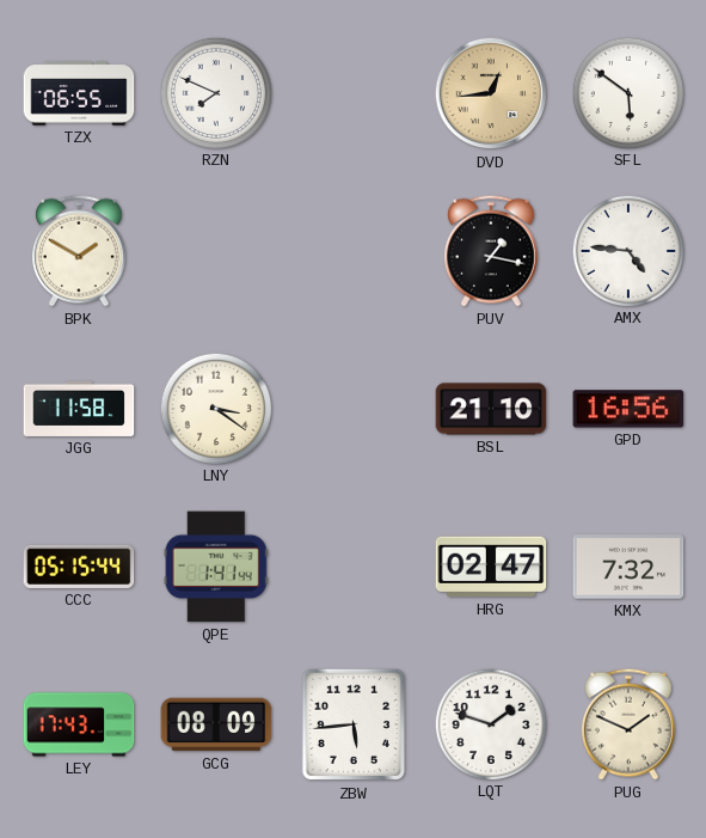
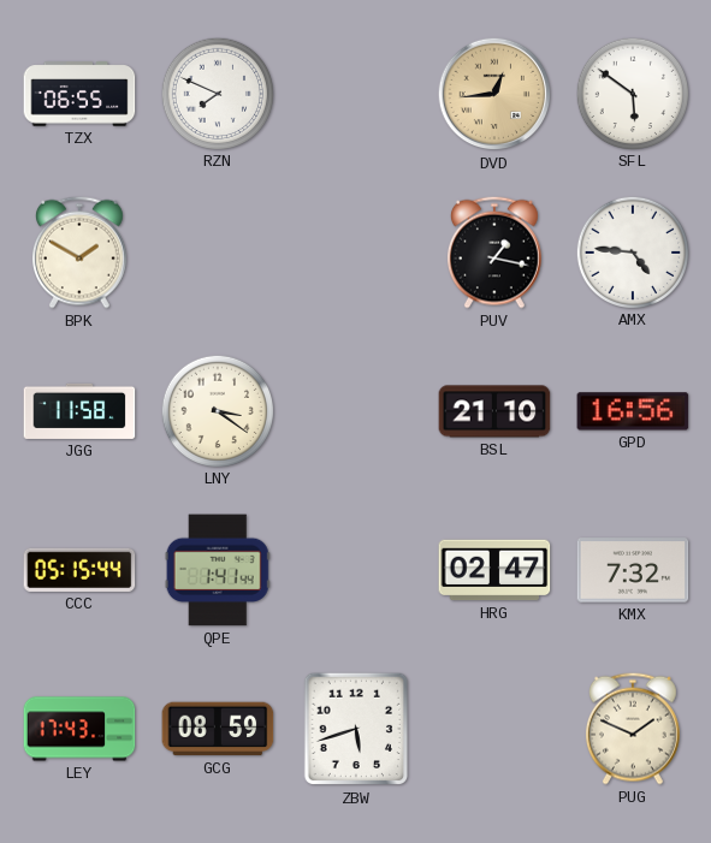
GCG: 08:09 -> 08:59 (218, 729)
ZBW: 5:44 -> 5:42 (356, 729)
LQT: 1:48 -> none (490, 723)
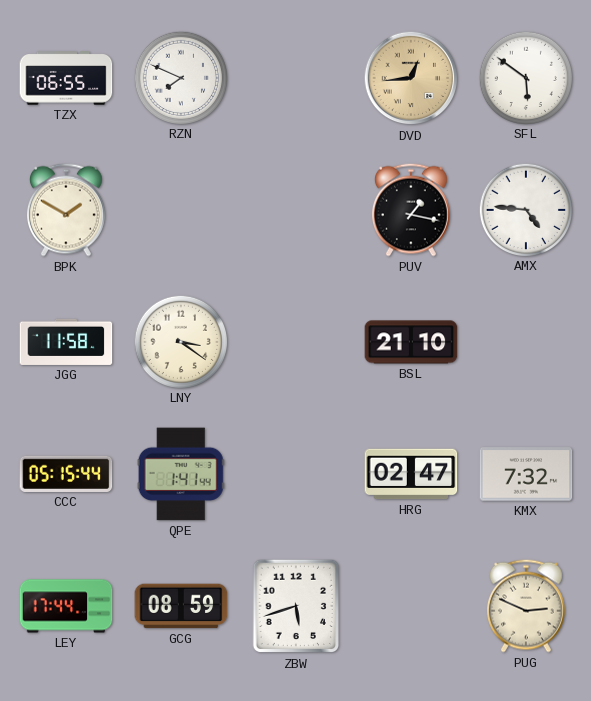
GPD: 16:56 -> none (633, 411)
LEY: 17:43 -> 17:44 (66, 606)
PUG: 1:49 -> 2:49 (526, 606)
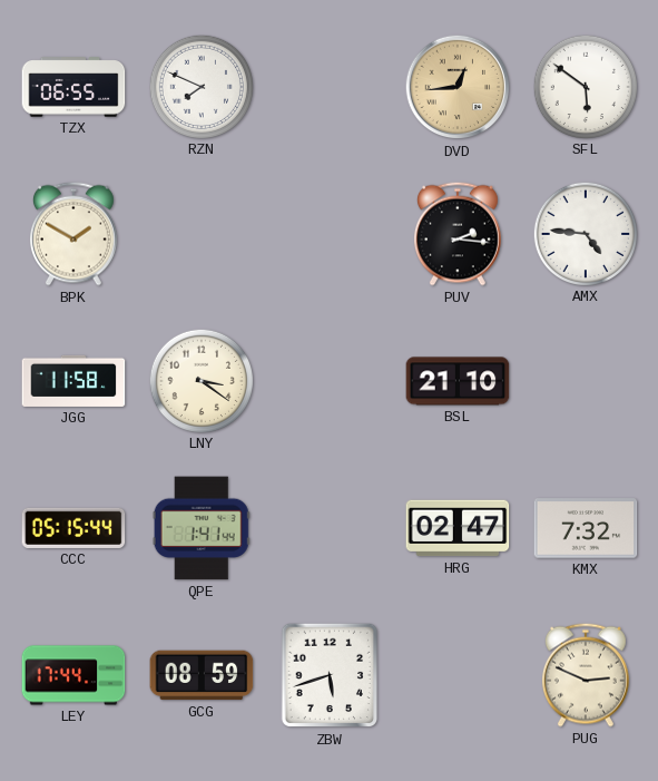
PUV: 1:17 -> 2:16 (458, 234)
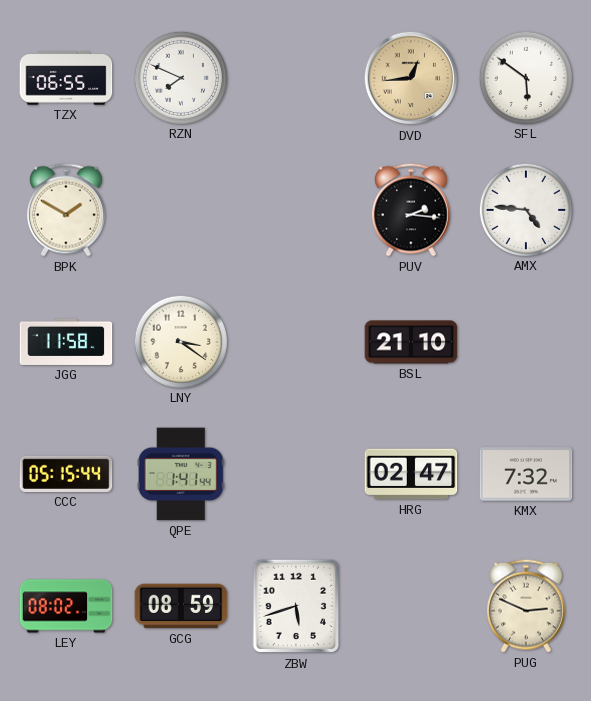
LEY: 17:44 -> 08:02 (66, 606)
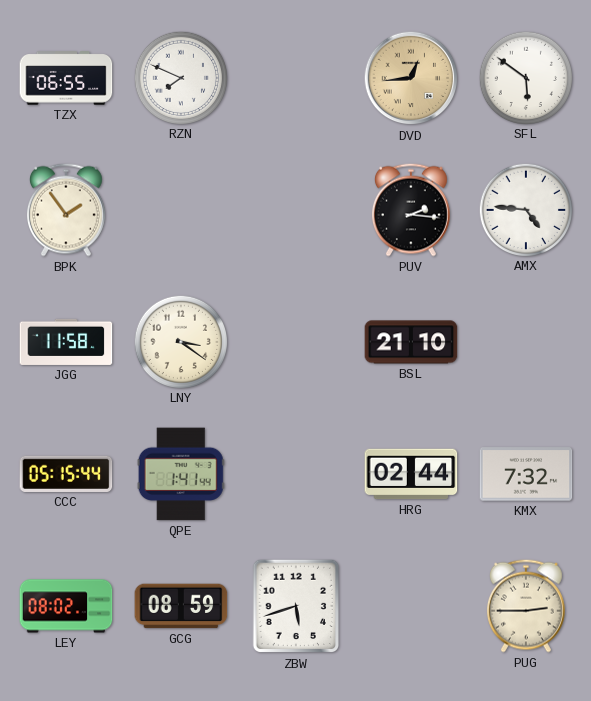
BPK: 1:50 -> 1:54 (66, 210)
HRG: 02:47 -> 02:44 (411, 474)
PUG: 2:49 -> 2:45 (526, 606)
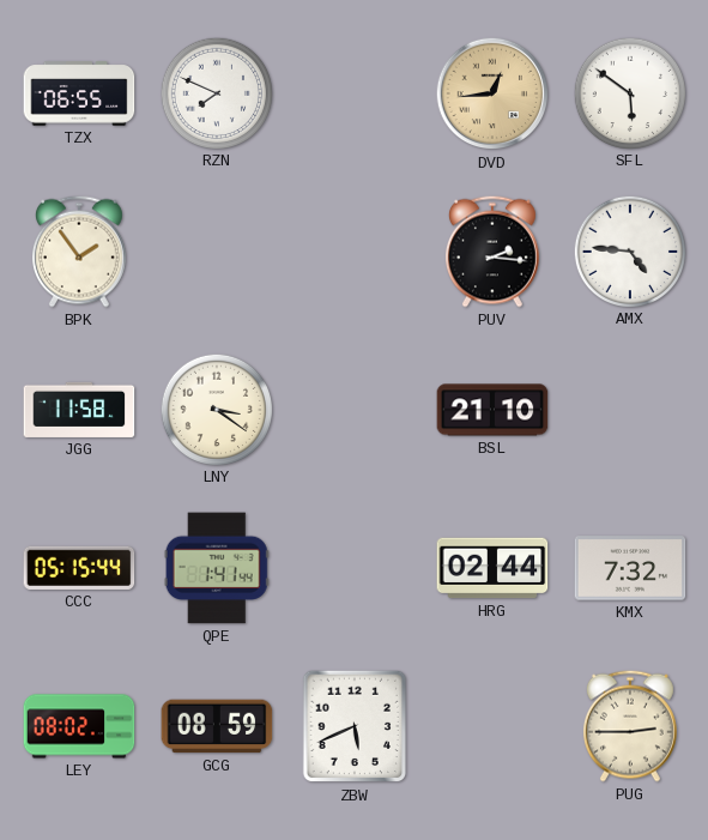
ZBW: 5:42 -> 5:41 (355, 726)
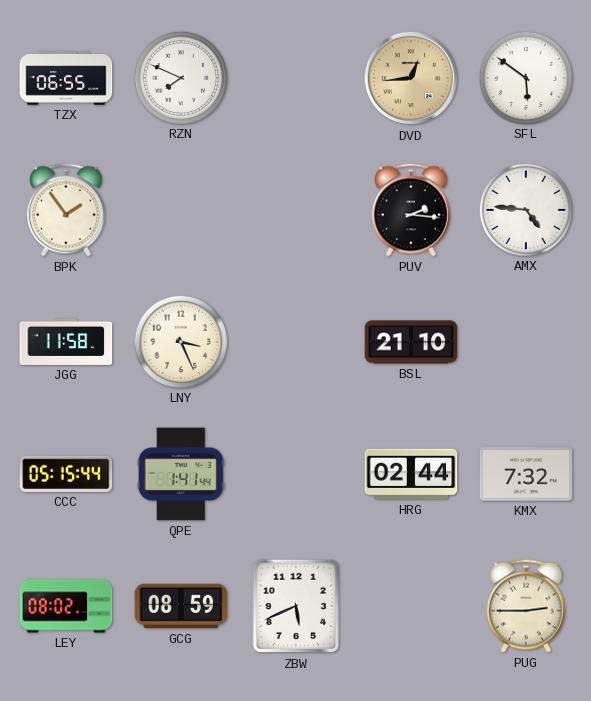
LNY: 3:21 -> 3:26 (180, 341)
